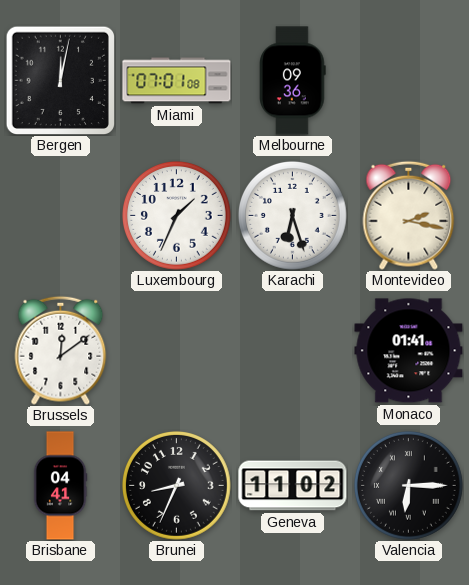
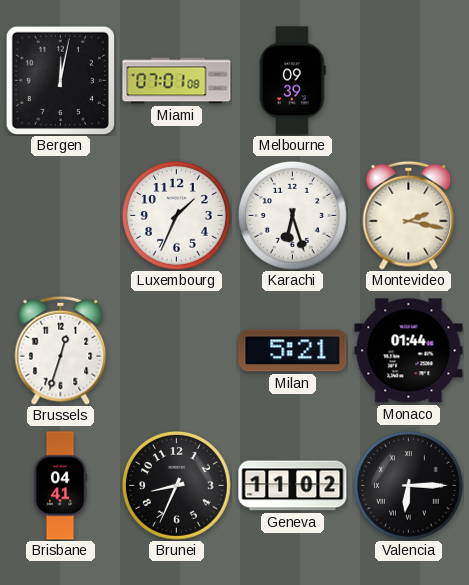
Melbourne: 09:36 -> 09:39 (293, 81)
Brussels: 12:09 -> 12:33 (61, 350)
Milan: none -> 5:21 (293, 351)
Monaco: 01:41 -> 01:44 (409, 351)
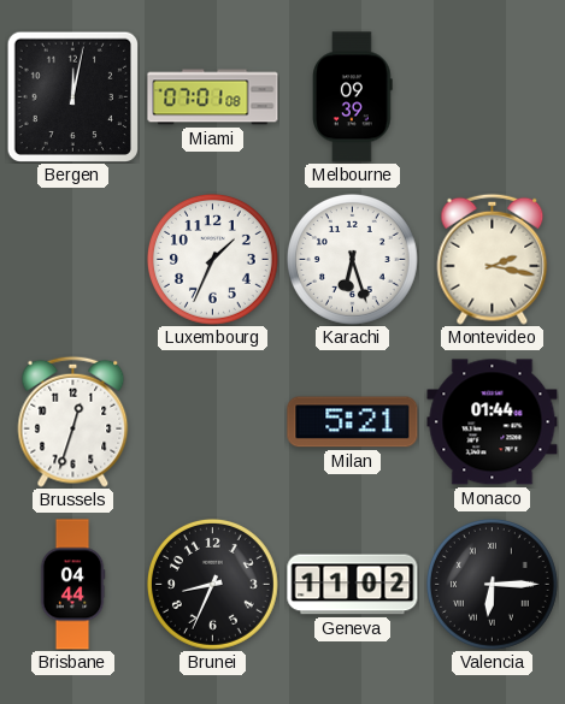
Brisbane: 04:41 -> 04:44 (72, 585)
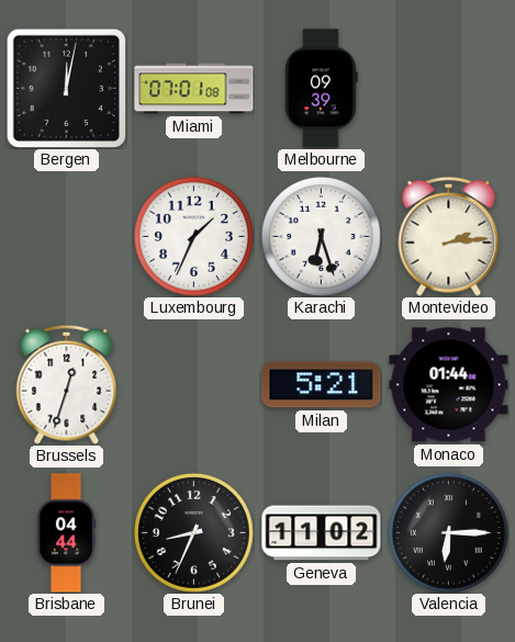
Montevideo: 2:17 -> 2:14 (449, 236)
